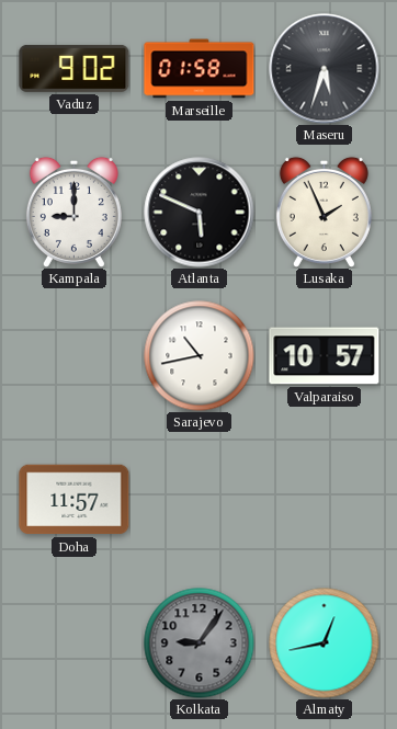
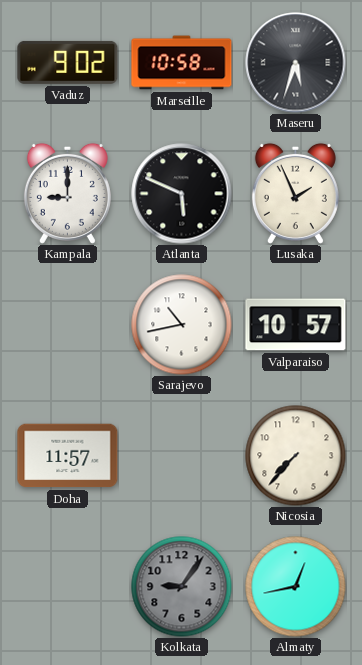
Marseille: 01:58 -> 10:58 (182, 63)
Nicosia: none -> 7:37 (296, 456)
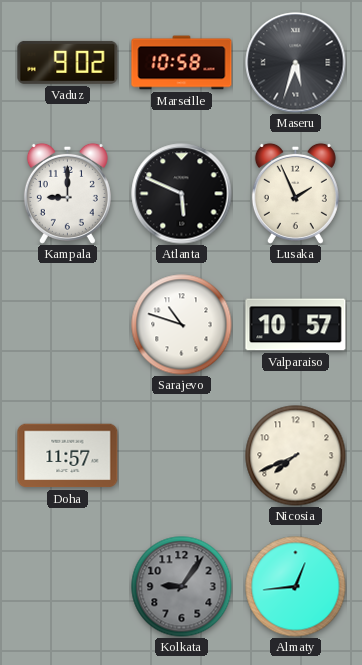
Sarajevo: 10:43 -> 10:48 (182, 325)
Nicosia: 7:37 -> 7:41 (296, 456)
Almaty: 12:43 -> 12:44 (296, 587)
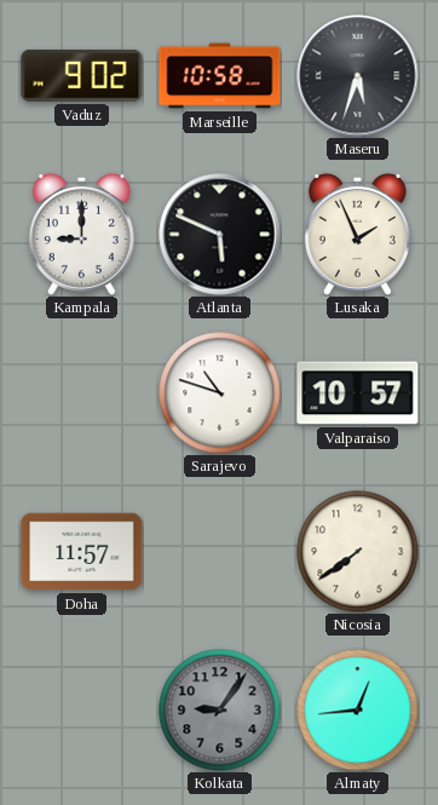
Nicosia: 7:41 -> 7:39 (358, 552)
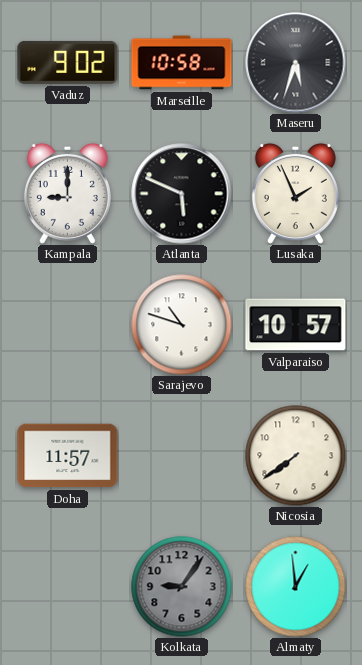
Almaty: 12:44 -> 12:59 (296, 587)
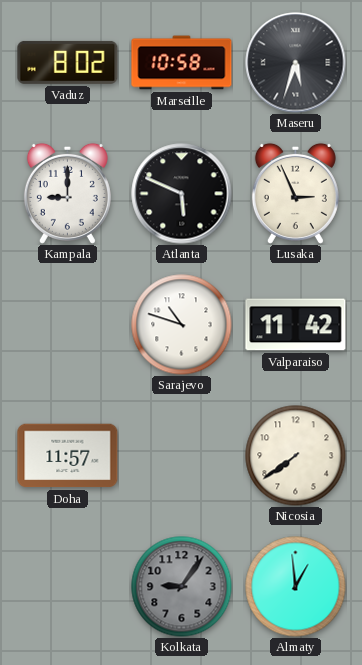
Vaduz: 9:02 -> 8:02 (68, 62)
Lusaka: 1:56 -> 2:56 (295, 193)
Valparaiso: 10:57 -> 11:42 (296, 325)
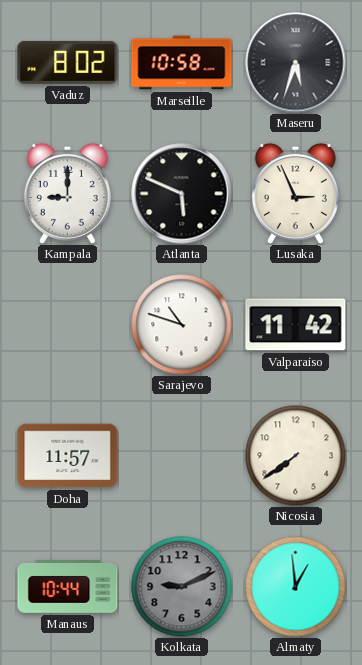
Manaus: none -> 10:44 (68, 586)
Kolkata: 9:06 -> 9:11 (182, 587)
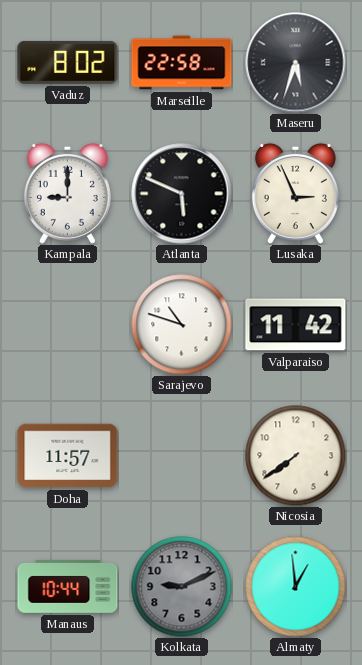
Marseille: 10:58 -> 22:58 (182, 63)
